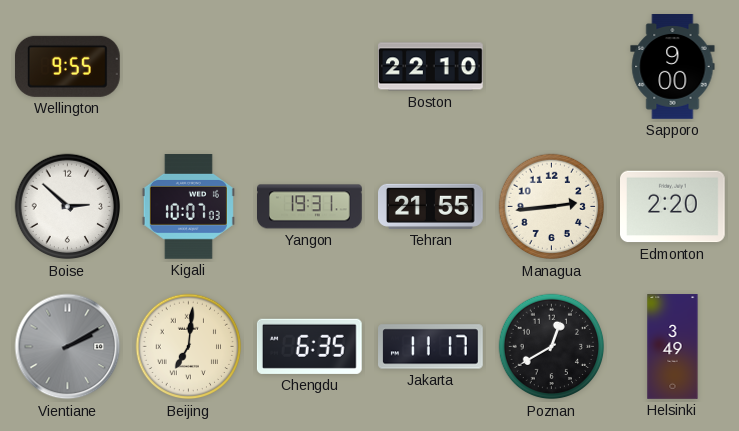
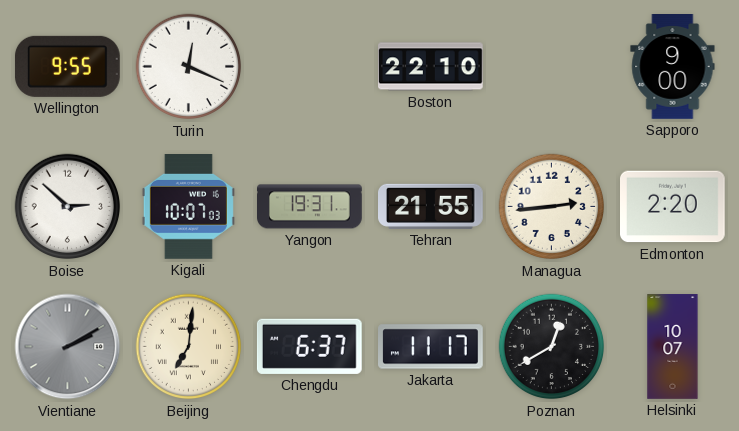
Turin: none -> 12:19 (189, 67)
Chengdu: 6:35 -> 6:37 (309, 346)
Helsinki: 3:49 -> 10:07 (673, 347)
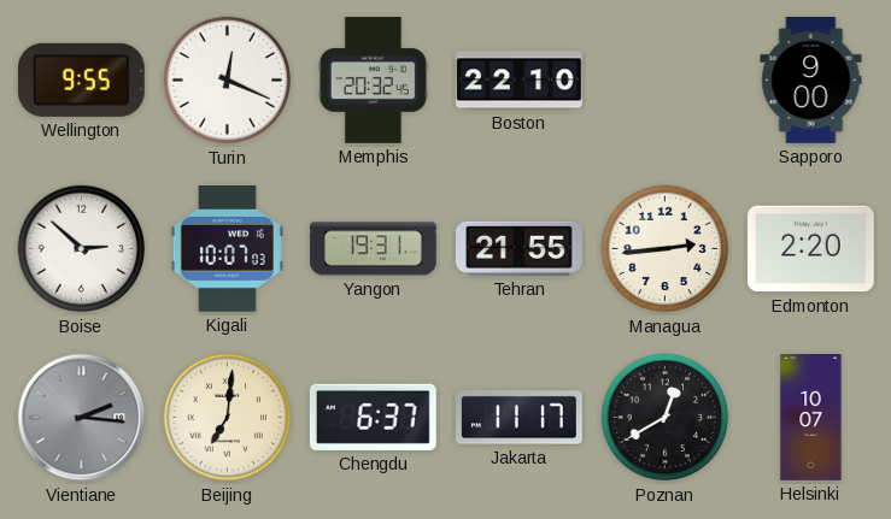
Memphis: none -> 20:32 (373, 81)
Vientiane: 2:10 -> 2:16 (82, 418)
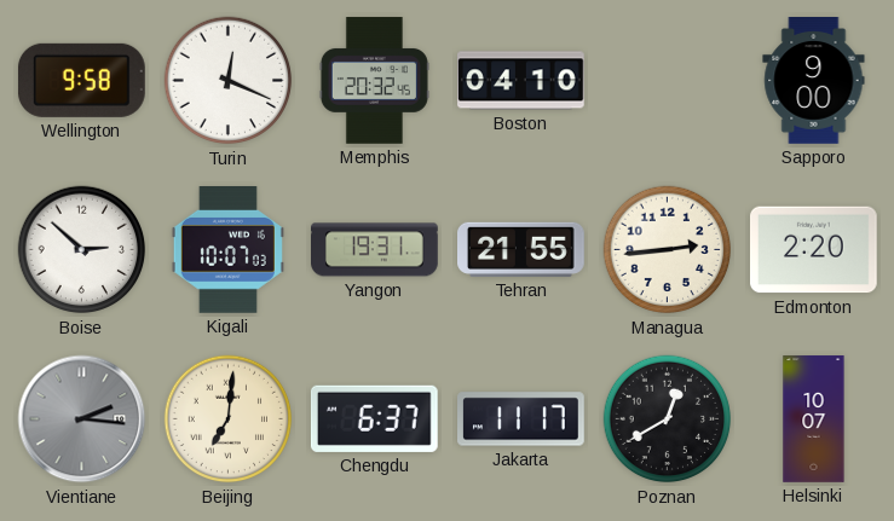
Wellington: 9:55 -> 9:58 (81, 80)
Boston: 22:10 -> 04:10 (521, 81)
